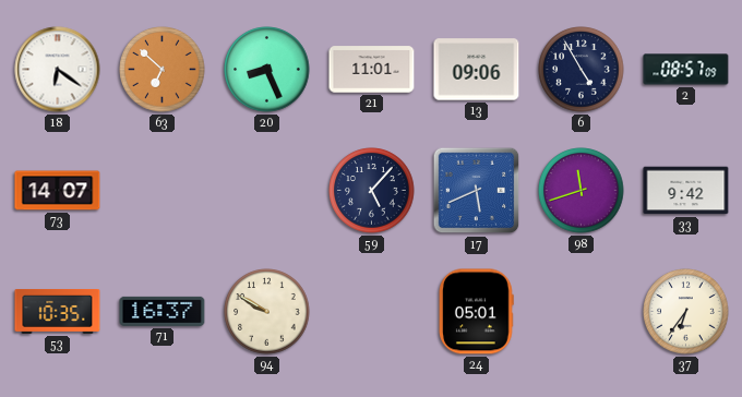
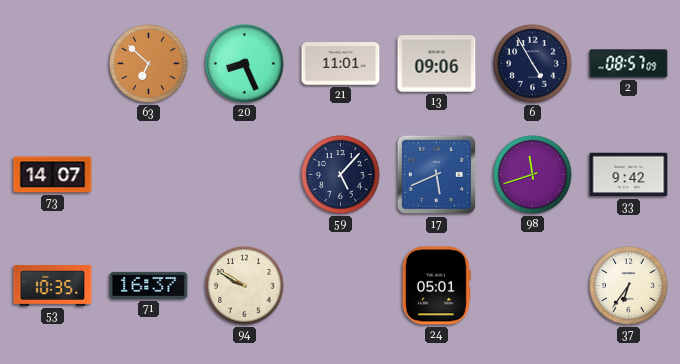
18: 6:21 -> none (58, 70)
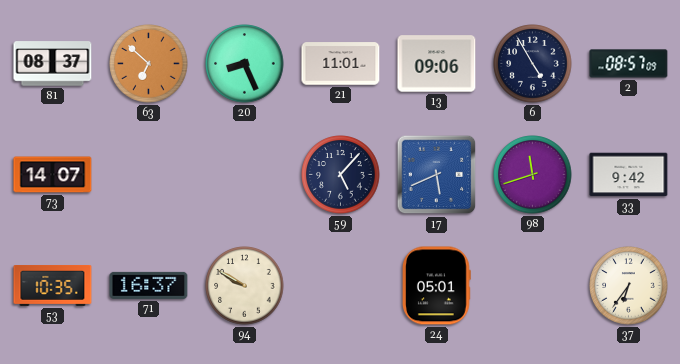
81: none -> 08:37 (53, 64)
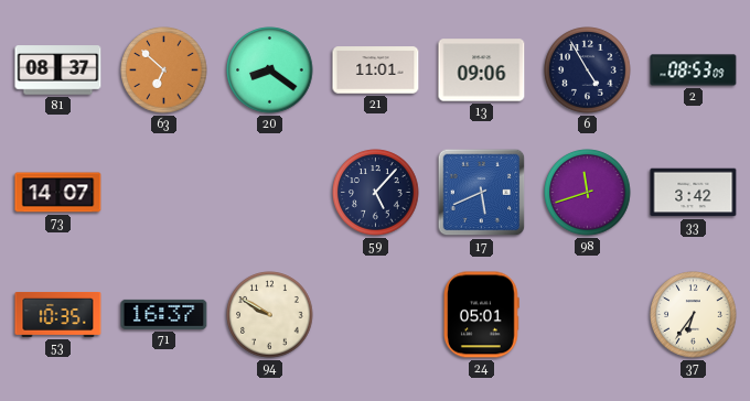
20: 8:26 -> 8:21 (270, 71)
2: 08:57 -> 08:53 (694, 71)
33: 9:42 -> 3:42 (694, 193)
